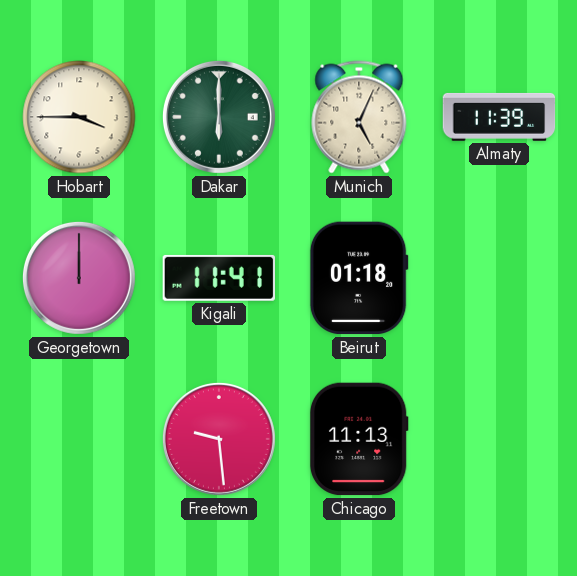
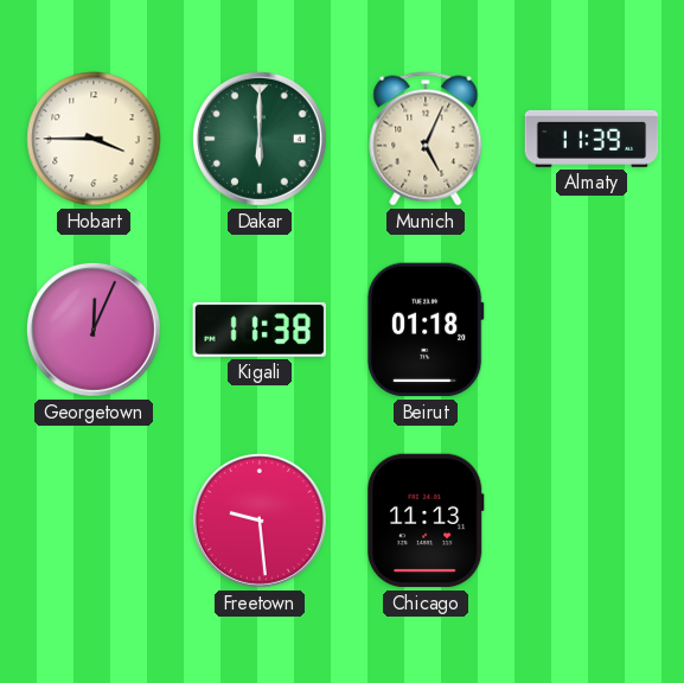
Georgetown: 12:00 -> 12:04 (94, 330)
Kigali: 11:41 -> 11:38 (260, 330)
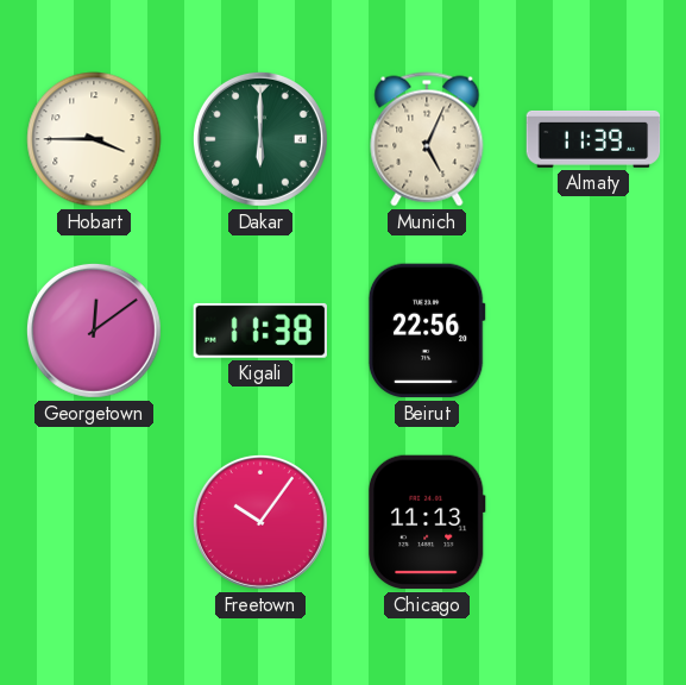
Georgetown: 12:04 -> 12:09 (94, 331)
Beirut: 01:18 -> 22:56 (427, 331)
Freetown: 9:29 -> 10:06 (260, 522)
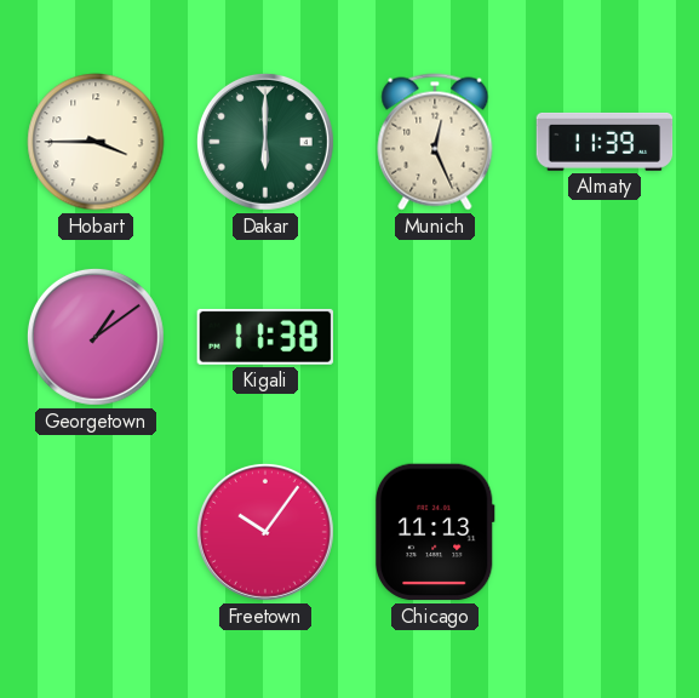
Munich: 5:04 -> 12:26 (435, 142)
Georgetown: 12:09 -> 1:09 (96, 337)
Beirut: 22:56 -> none (427, 331)
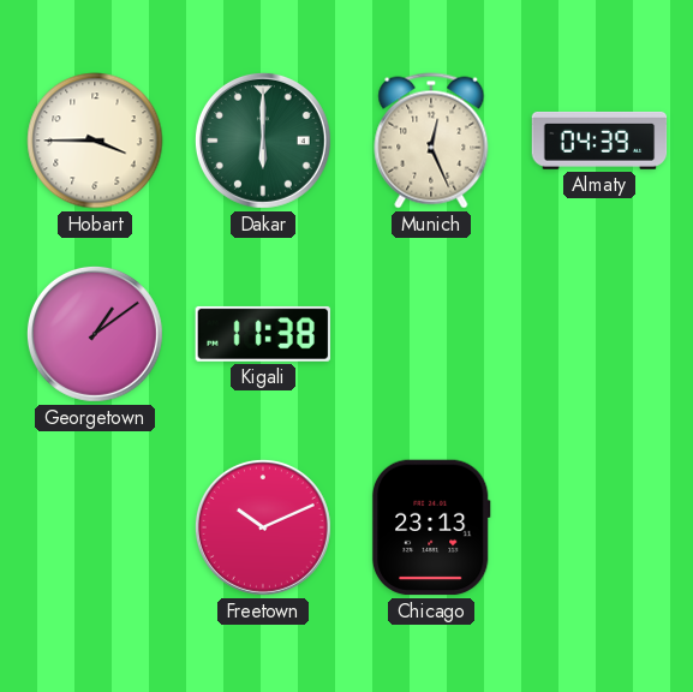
Almaty: 11:39 -> 04:39 (599, 141)
Freetown: 10:06 -> 10:11 (263, 527)
Chicago: 11:13 -> 23:13 (431, 527)
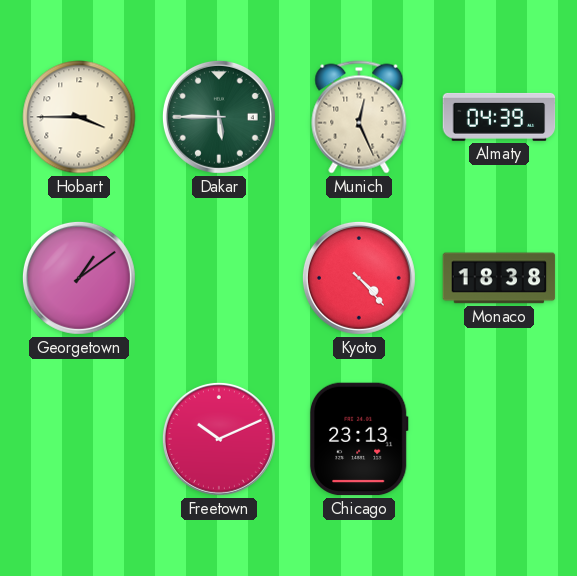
Dakar: 6:00 -> 5:45 (219, 117)
Kigali: 11:38 -> none (263, 334)
Kyoto: none -> 4:23 (359, 278)
Monaco: none -> 18:38 (499, 278)
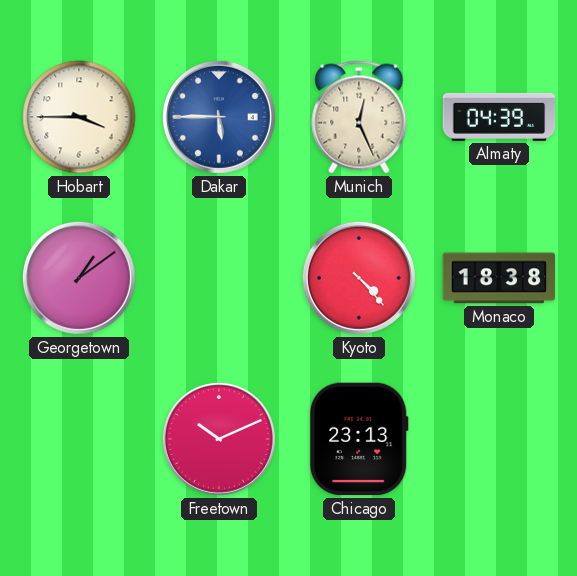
Dakar dial: green -> blue (219, 117)
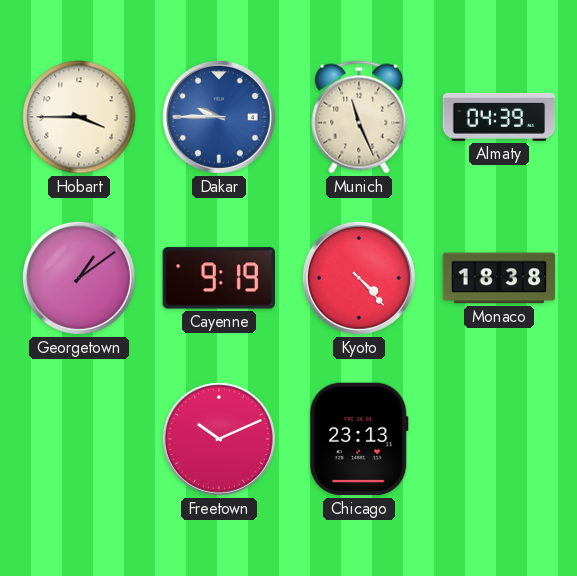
Dakar: 5:45 -> 9:45 (219, 117)
Munich: 12:26 -> 11:26 (359, 117)
Cayenne: none -> 9:19 (218, 278)
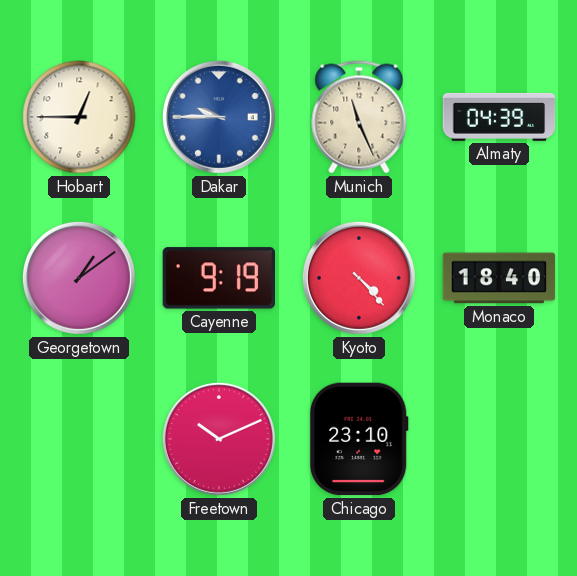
Hobart: 3:45 -> 12:45 (79, 117)
Monaco: 18:38 -> 18:40 (499, 278)
Chicago: 23:13 -> 23:10 (359, 439)
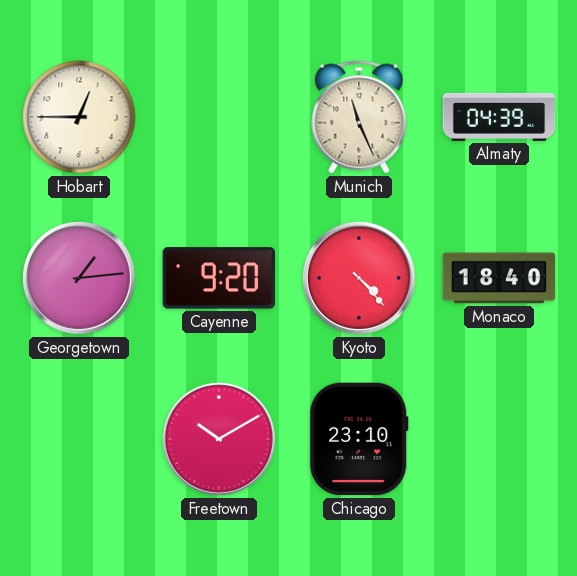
Dakar: 9:45 -> none (219, 117)
Georgetown: 1:09 -> 1:14 (79, 278)
Cayenne: 9:19 -> 9:20 (218, 278)
Freetown: 10:11 -> 10:10 (219, 439)
